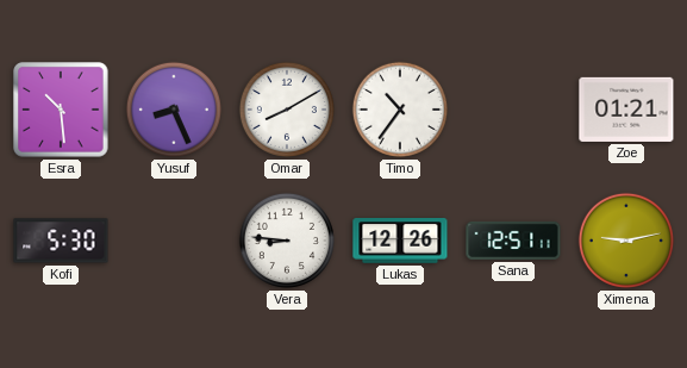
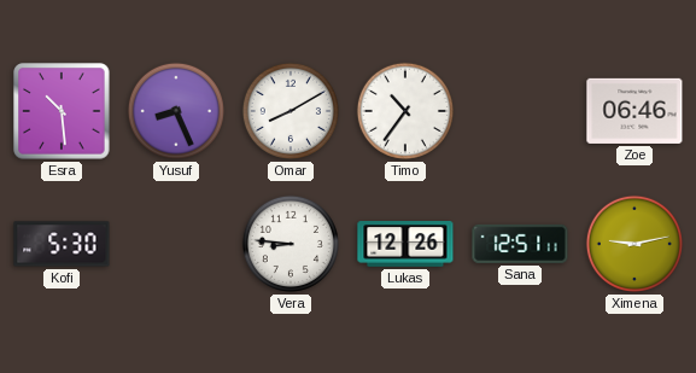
Zoe: 01:21 -> 06:46 (634, 111)
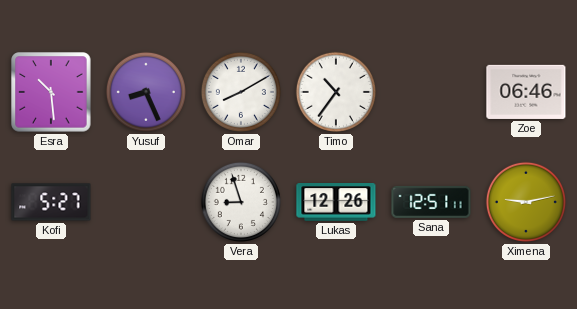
Kofi: 5:30 -> 5:27 (51, 202)
Vera: 8:46 -> 8:57 (241, 202)
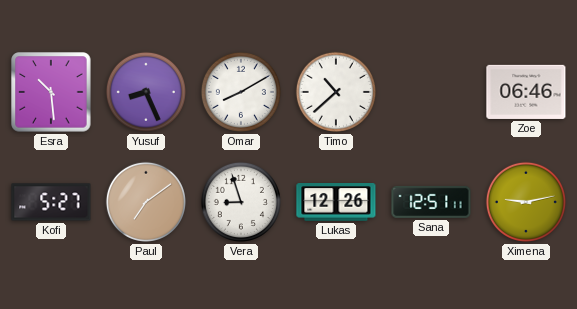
Timo: 10:36 -> 10:38 (336, 92)
Paul: none -> 7:09 (146, 202)
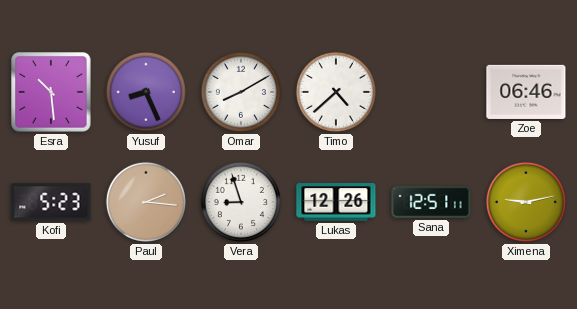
Timo: 10:38 -> 4:38 (336, 92)
Kofi: 5:27 -> 5:23 (51, 202)
Paul: 7:09 -> 2:16 (146, 202)
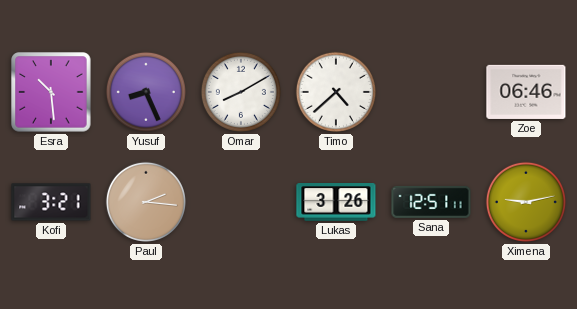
Kofi: 5:23 -> 3:21 (51, 202)
Vera: 8:57 -> none (241, 202)
Lukas: 12:26 -> 3:26 (336, 203)
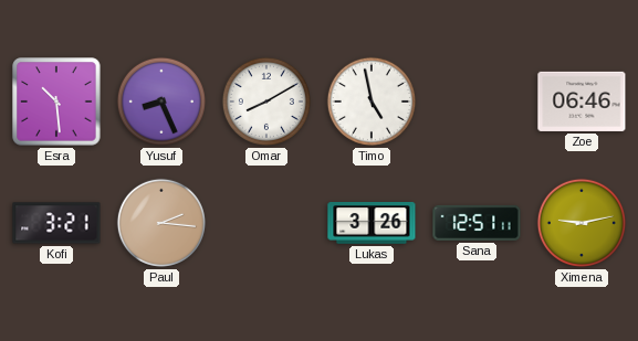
Timo: 4:38 -> 4:58 (372, 102)
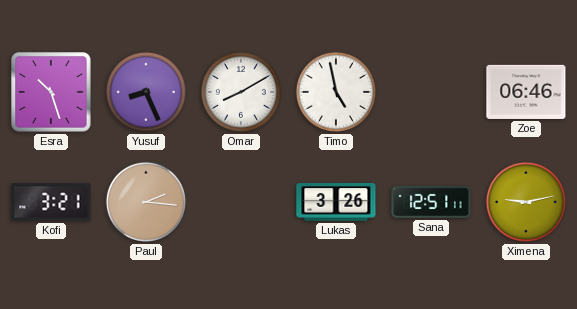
Esra: 10:29 -> 10:27 (51, 92)
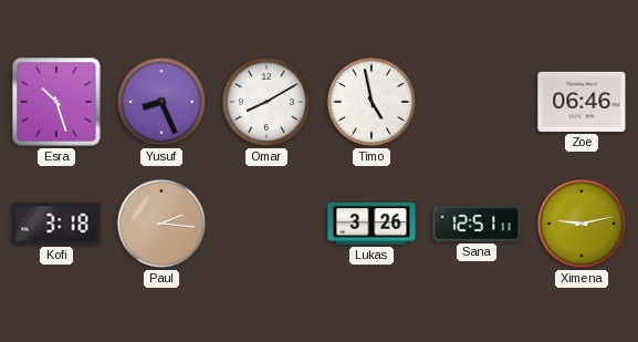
Kofi: 3:21 -> 3:18 (56, 224)
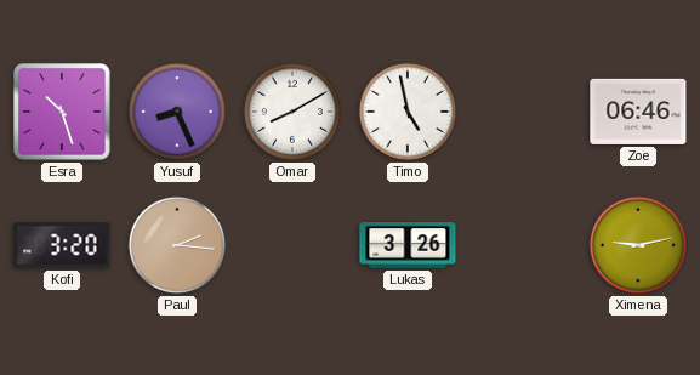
Kofi: 3:18 -> 3:20 (62, 245)
Sana: 12:51 -> none (477, 224)
